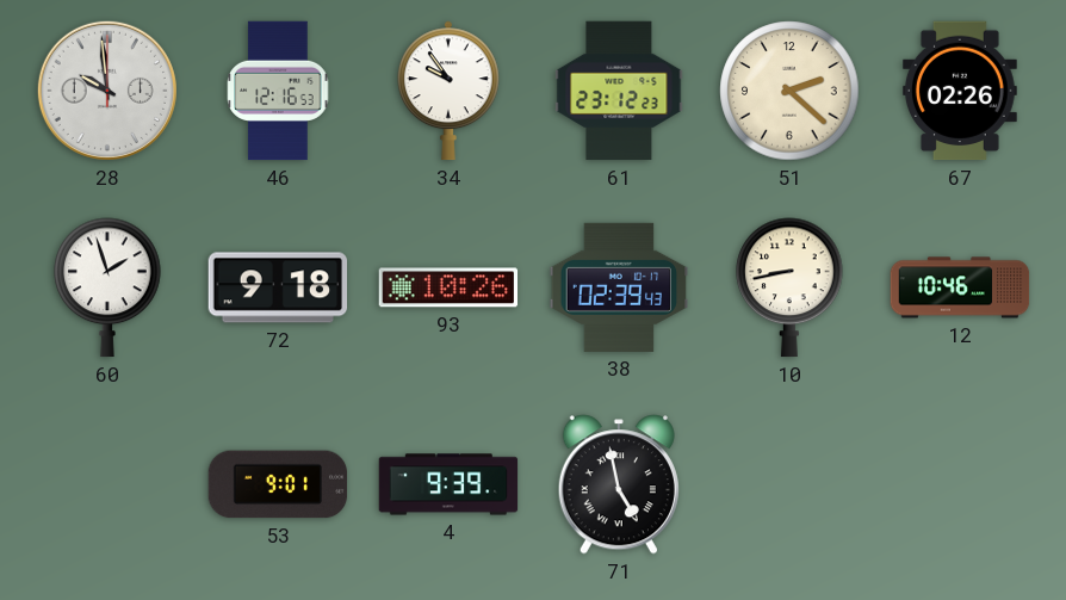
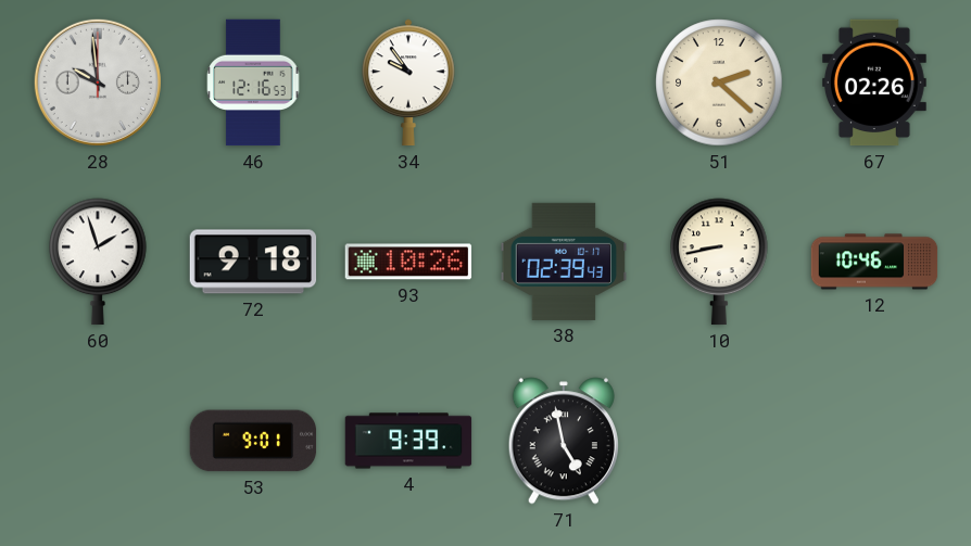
61: 23:12 -> none (619, 91)
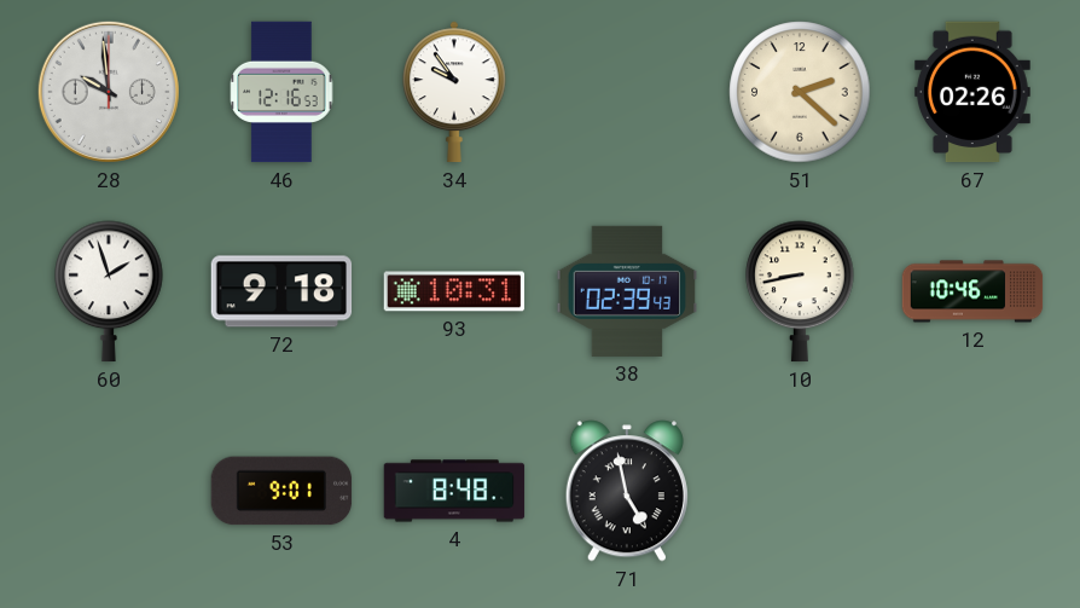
93: 10:26 -> 10:31 (454, 291)
4: 9:39 -> 8:48 (454, 491)
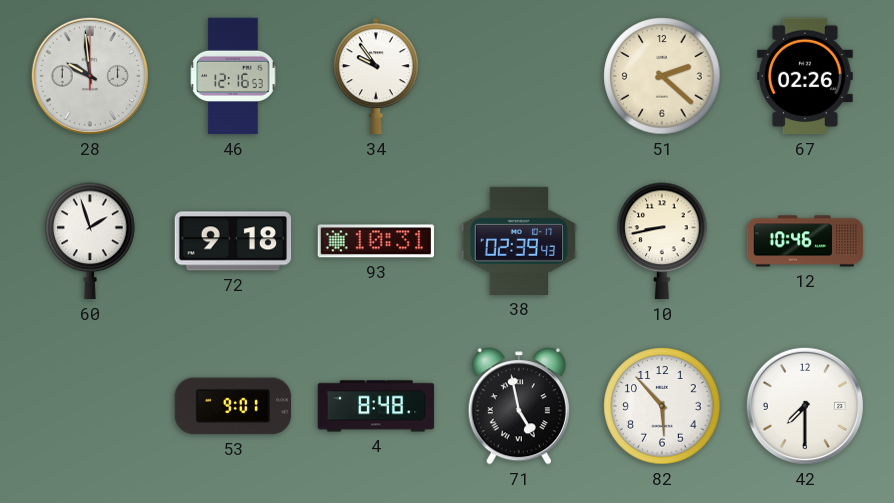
82: none -> 5:53 (662, 406)
42: none -> 7:30 (805, 406)
